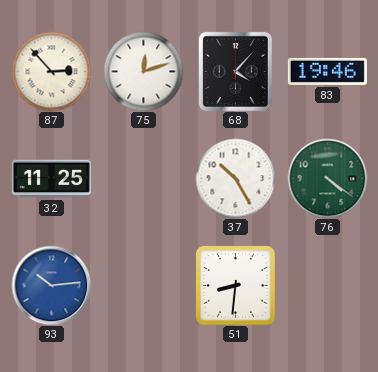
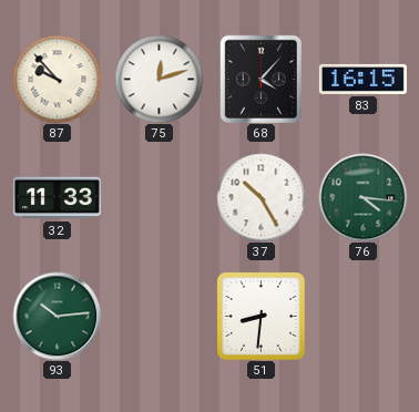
87: 2:53 -> 9:53 (57, 79)
83: 19:46 -> 16:15 (362, 79)
32: 11:25 -> 11:33 (57, 198)
76: 4:21 -> 4:16 (362, 197)
93 dial: blue -> green (57, 316)
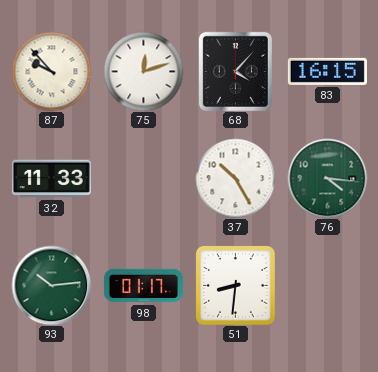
98: none -> 01:17 (143, 286)
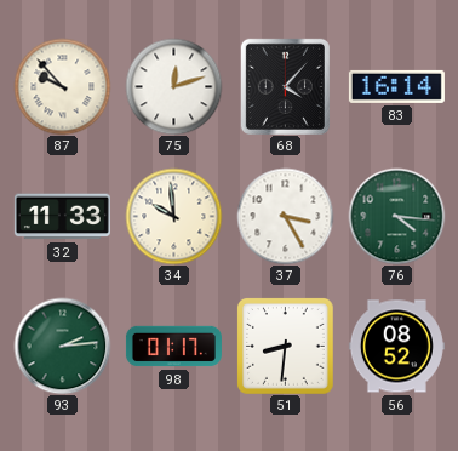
83: 16:15 -> 16:14 (396, 86)
34: none -> 9:59 (173, 216)
37: 10:25 -> 3:25 (285, 216)
93: 10:14 -> 2:14 (62, 346)
56: none -> 08:52 (396, 347)
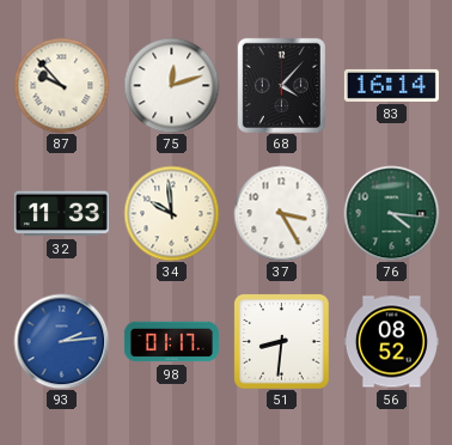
93 dial: green -> blue (61, 341)
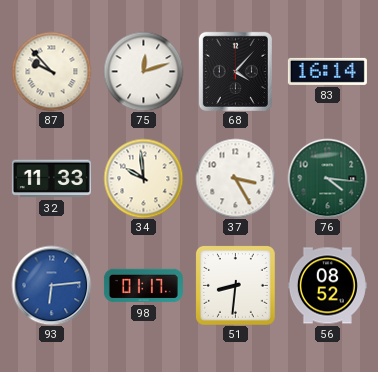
93: 2:14 -> 6:14 (51, 285)
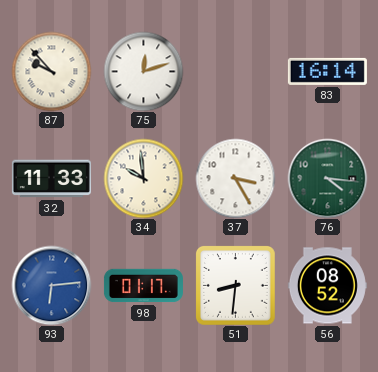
68: 4:07 -> none (235, 71)
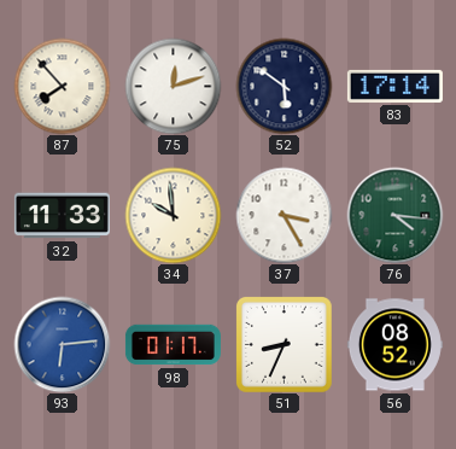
87: 9:53 -> 7:53 (62, 86)
52: none -> 5:51 (283, 86)
83: 16:14 -> 17:14 (394, 86)
51: 8:31 -> 8:34 (283, 344)
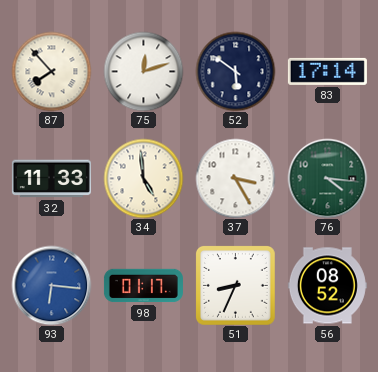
34: 9:59 -> 4:59 (143, 178)
93: 6:14 -> 6:16 (51, 285)
